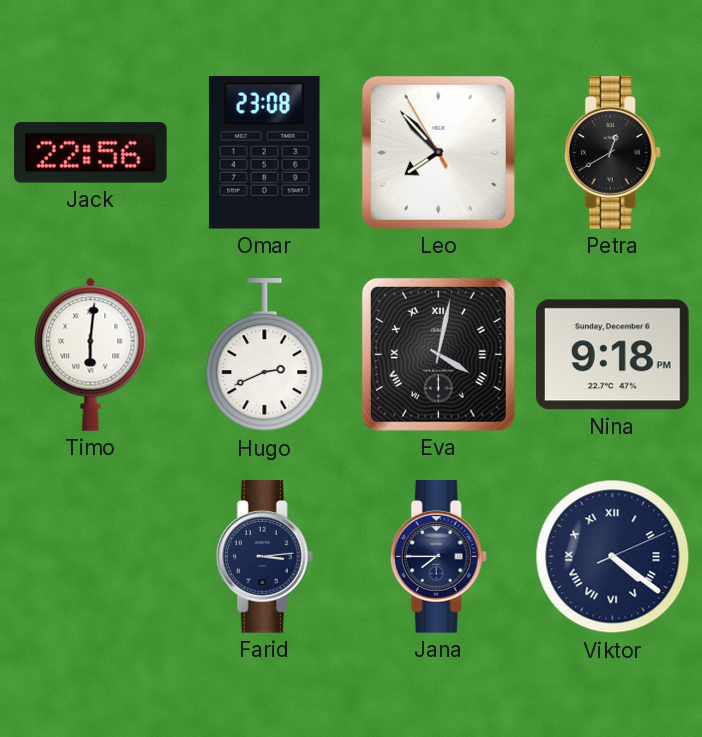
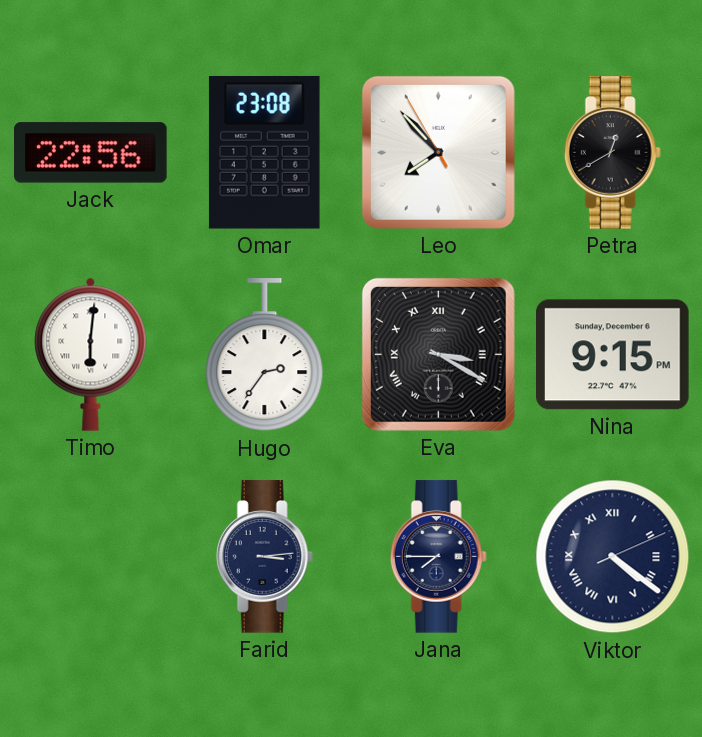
Hugo: 2:41 -> 2:36 (265, 355)
Eva: 4:02 -> 3:20 (438, 354)
Nina: 9:18 -> 9:15 (613, 355)
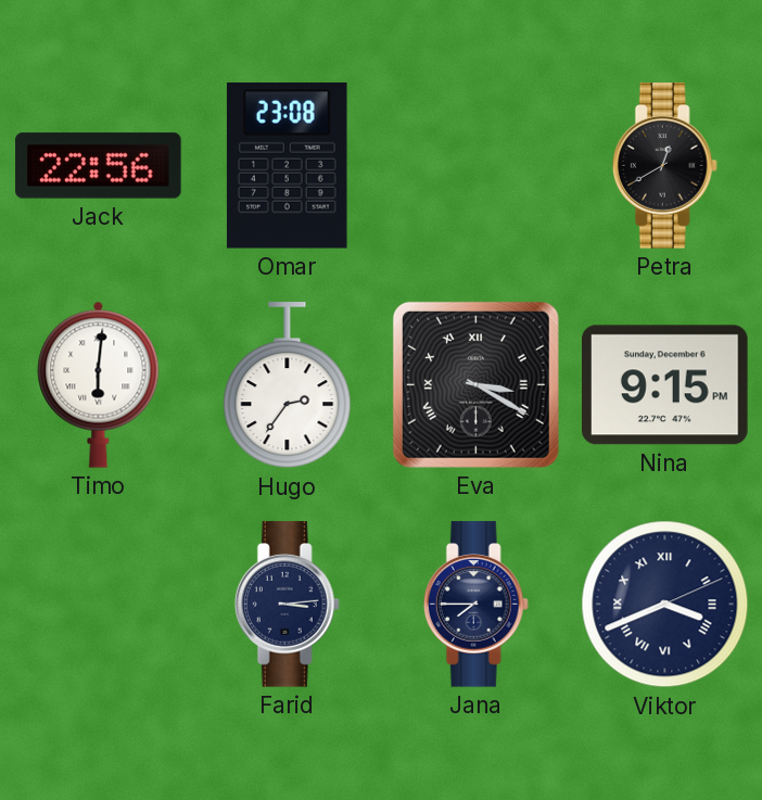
Leo: 7:52 -> none (438, 152)
Viktor: 4:21 -> 3:41 (665, 605)
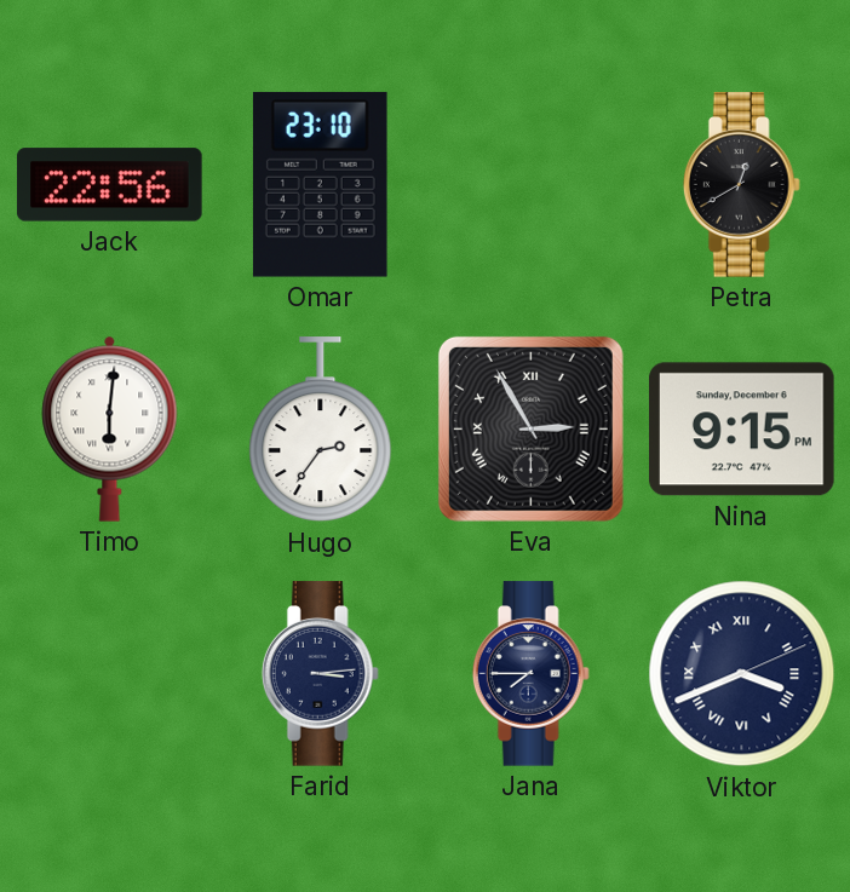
Omar: 23:08 -> 23:10 (320, 184)
Eva: 3:20 -> 2:55 (530, 428)
